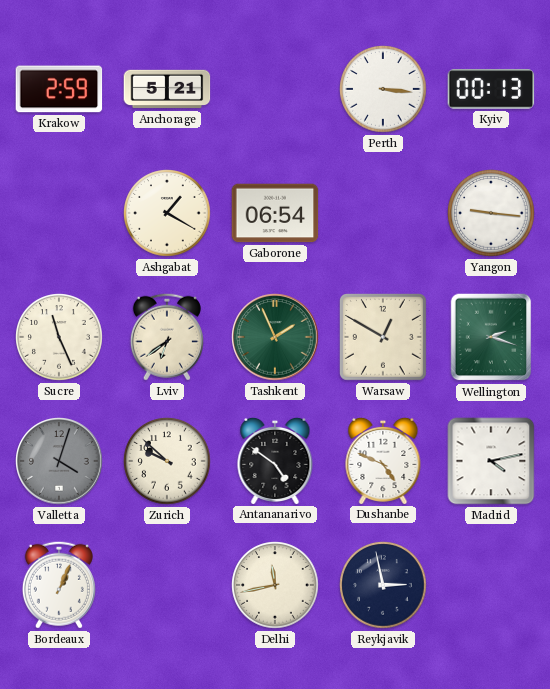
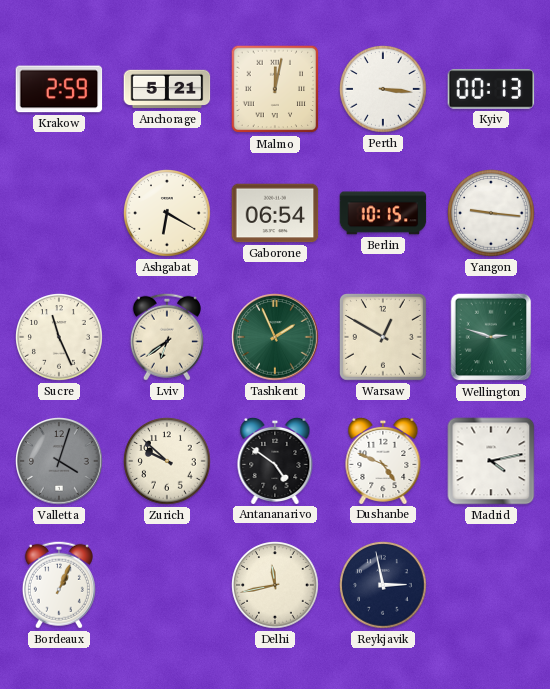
Malmo: none -> 12:02 (275, 89)
Ashgabat: 1:20 -> 6:20 (167, 213)
Berlin: none -> 10:15 (383, 213)
Wellington: 2:18 -> 2:48 (491, 337)
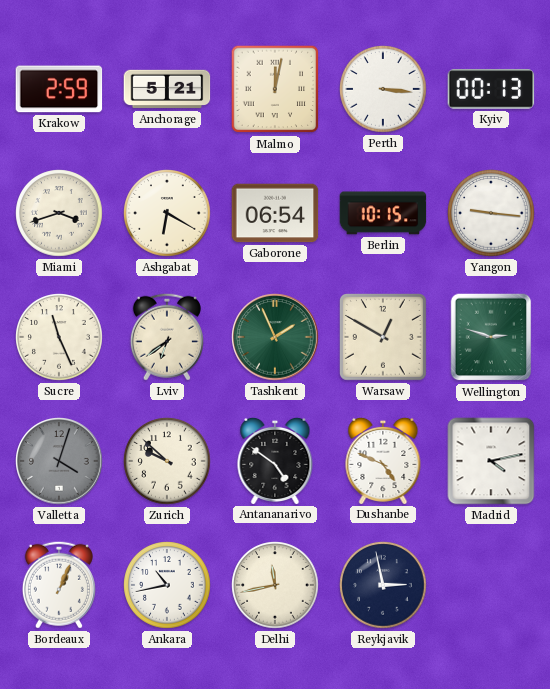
Miami: none -> 3:42 (59, 213)
Ankara: none -> 10:43 (167, 585)
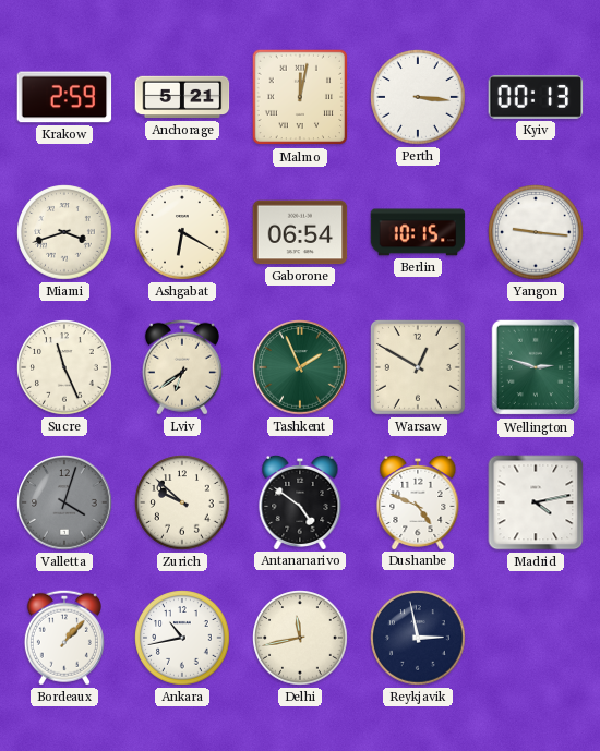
Bordeaux: 1:04 -> 1:07 (64, 638)
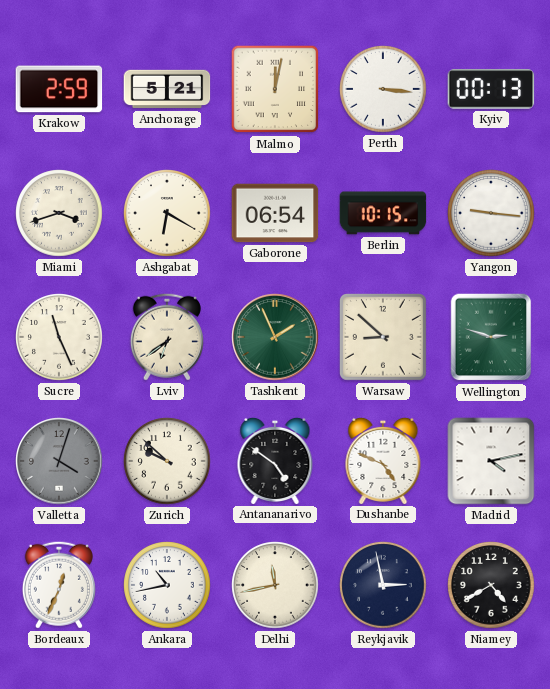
Warsaw: 12:50 -> 8:52 (383, 337)
Bordeaux: 1:07 -> 12:34 (59, 585)
Niamey: none -> 4:40 (491, 585)
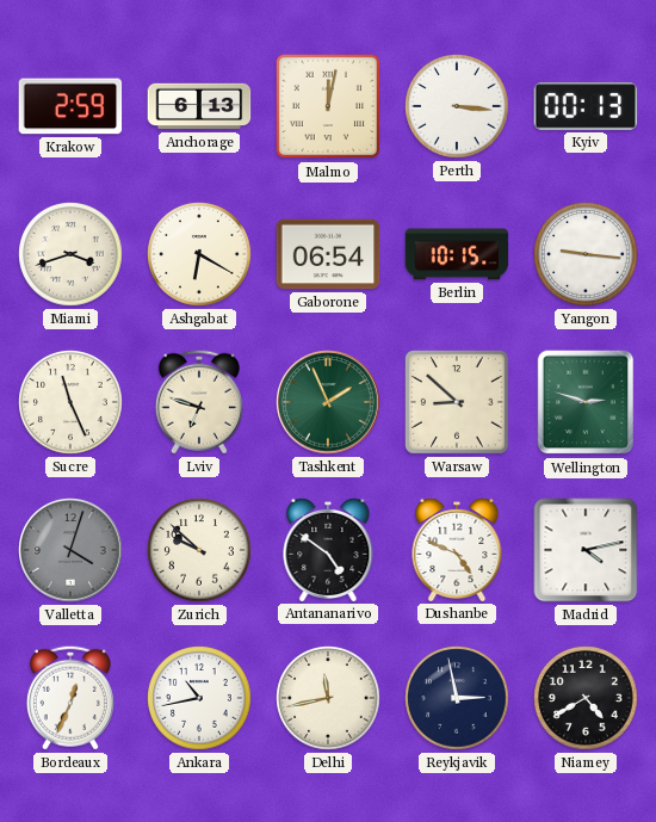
Anchorage: 5:21 -> 6:13 (199, 106)
Lviv: 6:39 -> 6:48 (199, 402)
